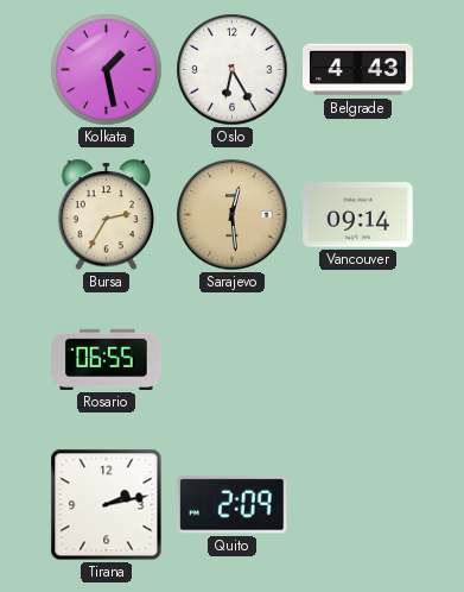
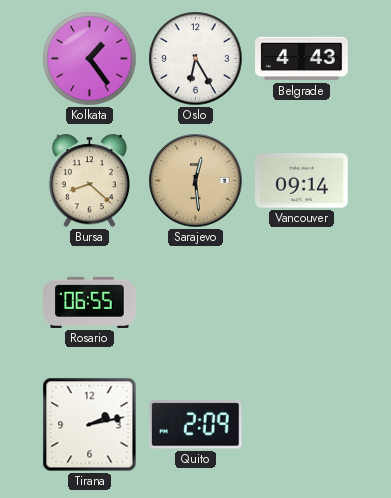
Kolkata: 1:28 -> 1:24 (90, 59)
Bursa: 2:35 -> 8:22 (90, 181)
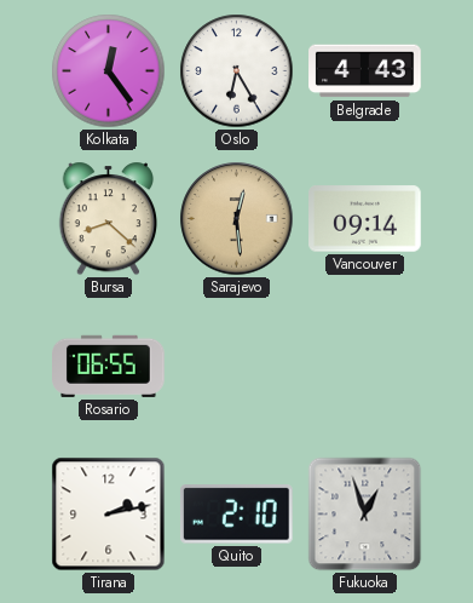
Kolkata: 1:24 -> 12:24 (109, 71)
Quito: 2:09 -> 2:10 (236, 515)
Fukuoka: none -> 12:57 (365, 515)
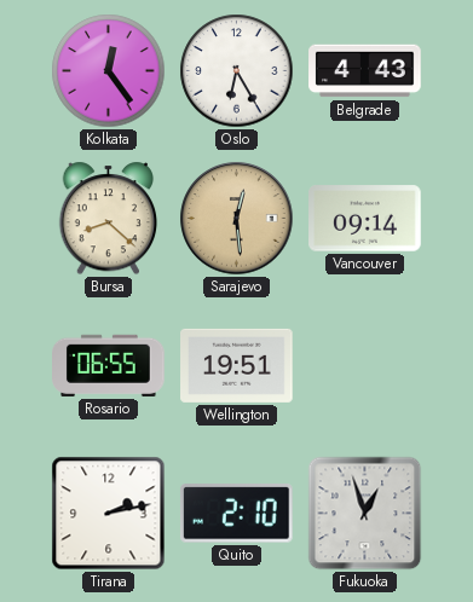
Wellington: none -> 19:51 (237, 365)
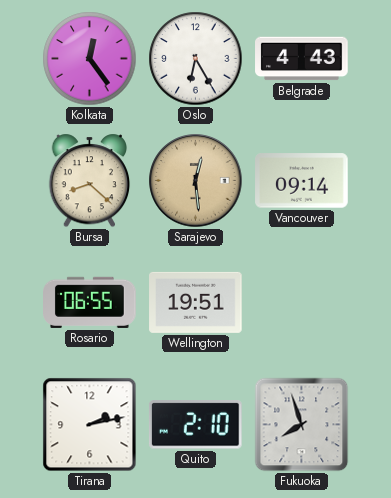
Fukuoka: 12:57 -> 7:57 (302, 425)
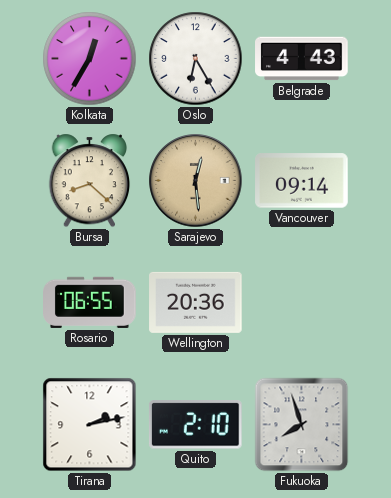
Kolkata: 12:24 -> 12:35 (90, 59)
Wellington: 19:51 -> 20:36 (196, 302)
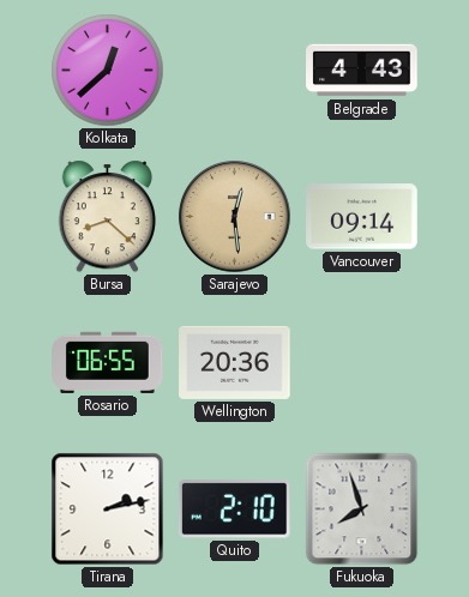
Kolkata: 12:35 -> 12:38 (108, 71)
Oslo: 6:25 -> none (196, 59)
